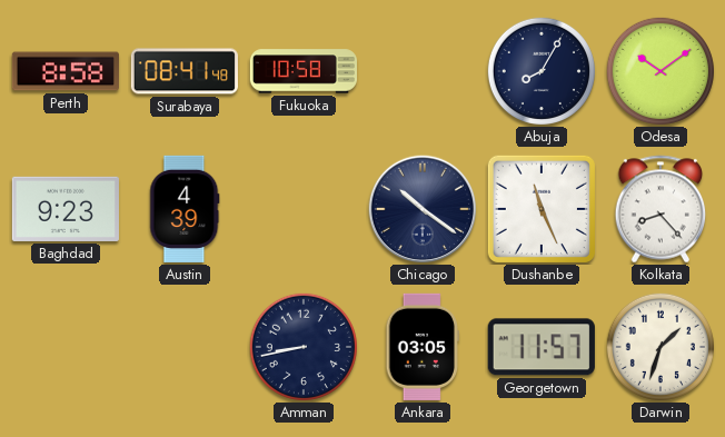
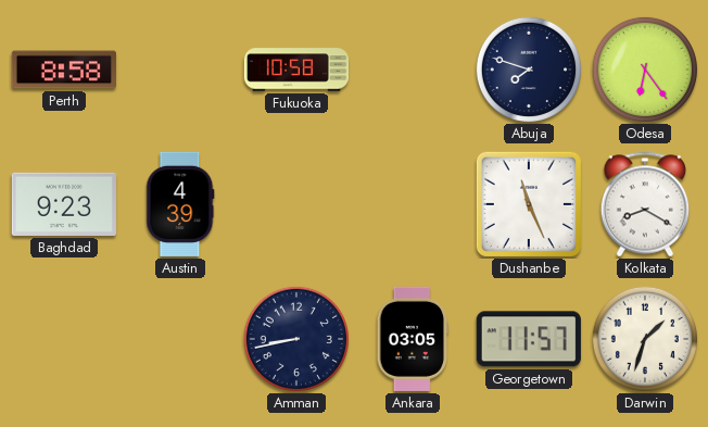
Surabaya: 08:41 -> none (185, 71)
Abuja: 8:05 -> 7:48 (529, 70)
Odesa: 10:09 -> 6:24 (645, 70)
Chicago: 10:21 -> none (423, 209)
Kolkata: 8:23 -> 8:20 (645, 204)
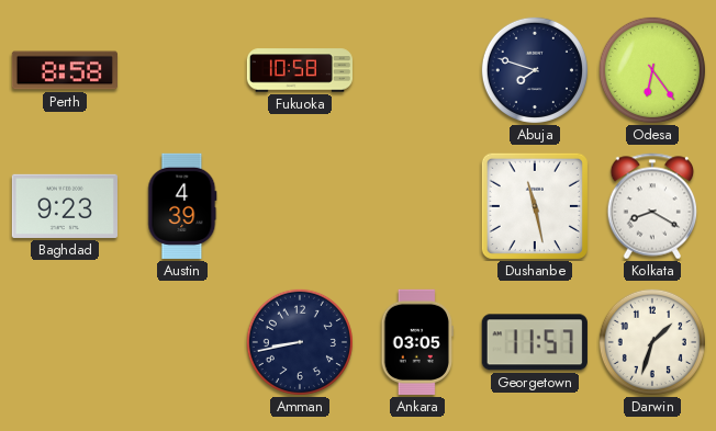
Dushanbe: 11:26 -> 11:28 (535, 206)
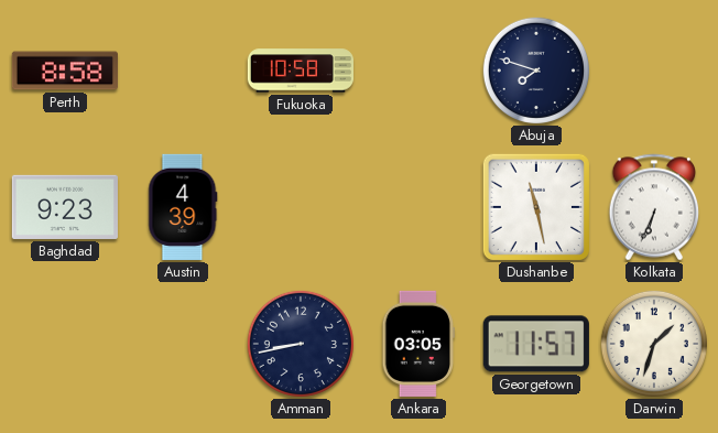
Odesa: 6:24 -> none (652, 70)
Kolkata: 8:20 -> 6:34 (654, 207)
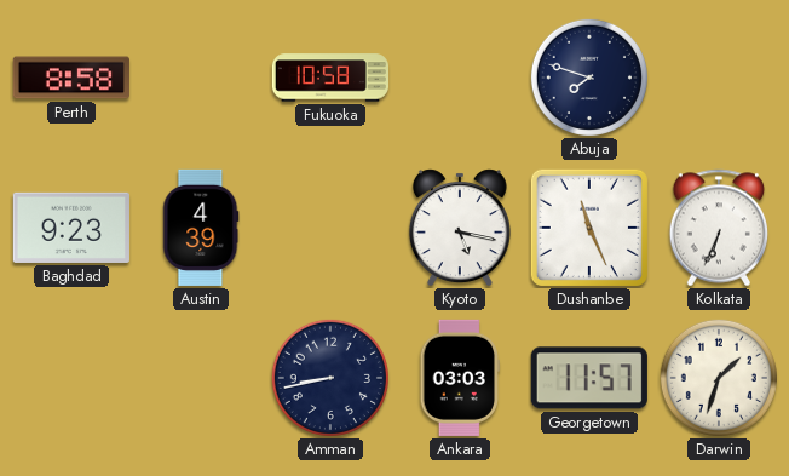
Kyoto: none -> 5:17 (460, 228)
Dushanbe: 11:28 -> 11:26 (589, 228)
Ankara: 03:05 -> 03:03 (459, 378)
